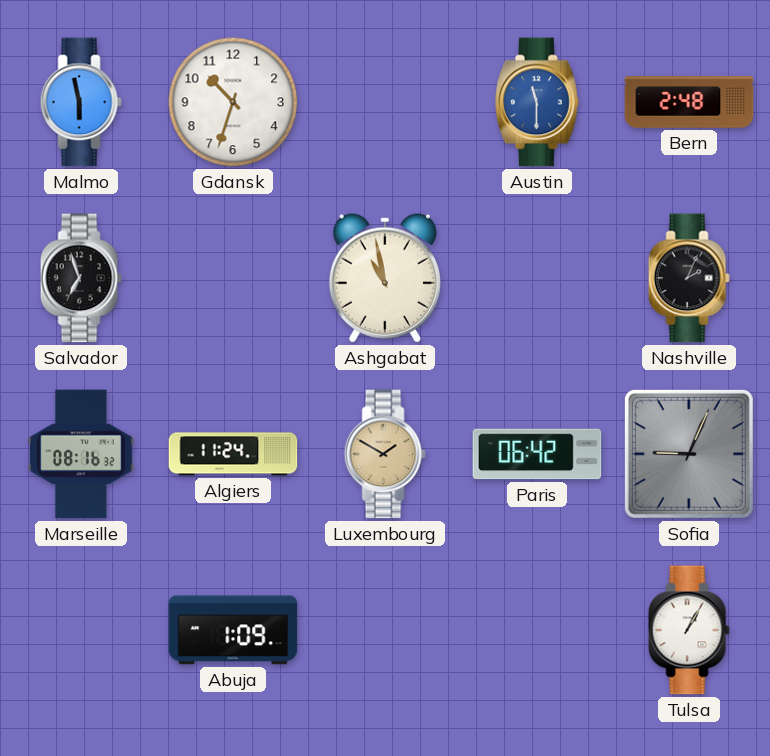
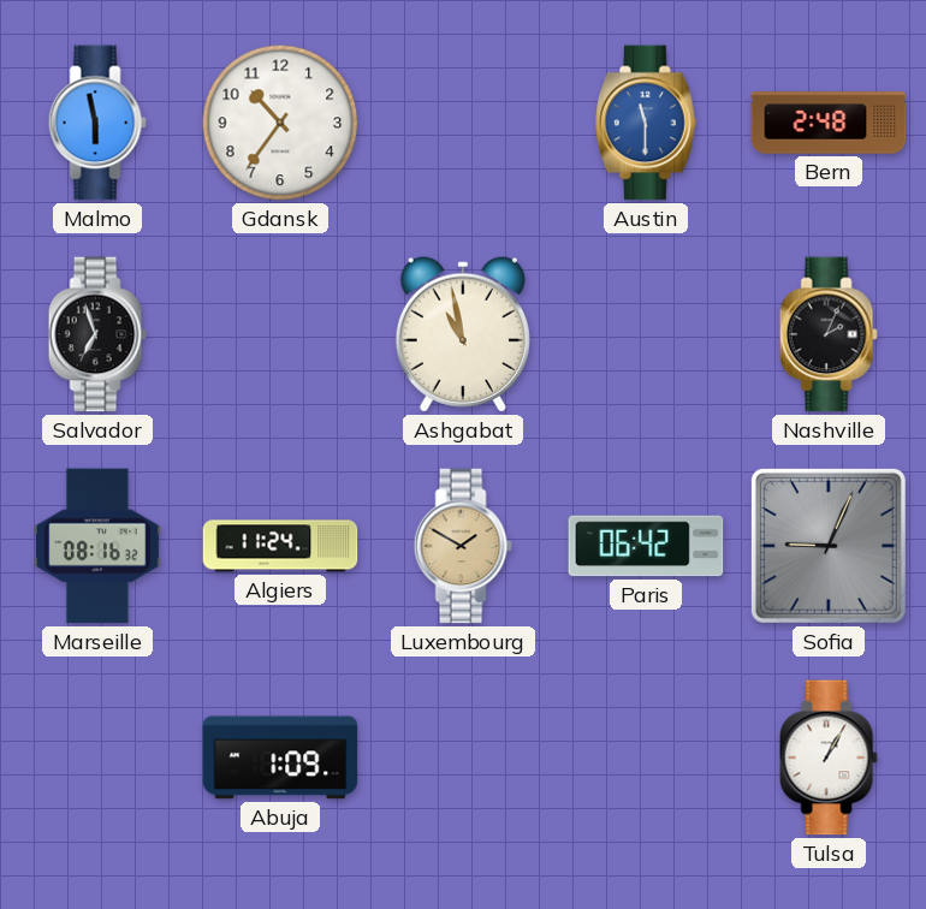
Gdansk: 10:33 -> 10:36 (280, 123)
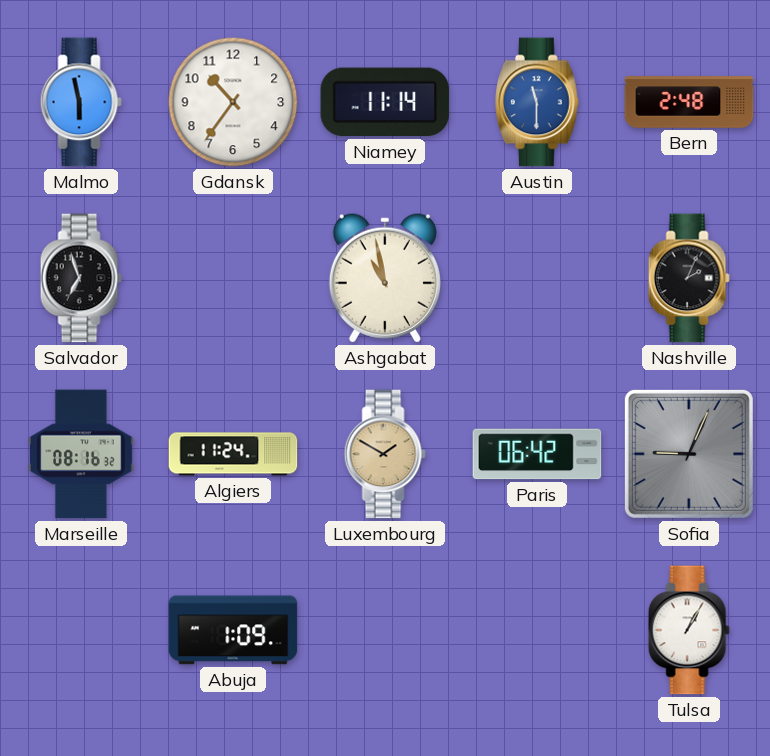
Niamey: none -> 11:14 (385, 102)
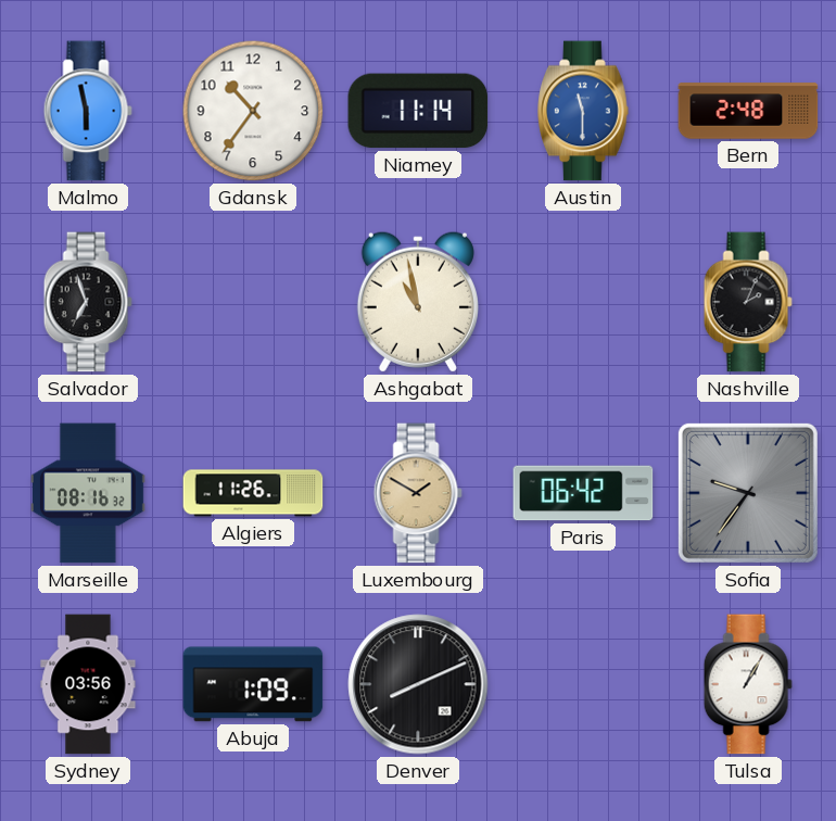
Algiers: 11:24 -> 11:26 (253, 493)
Sofia: 9:04 -> 9:36 (748, 493)
Sydney: none -> 03:56 (88, 684)
Denver: none -> 8:11 (418, 684)
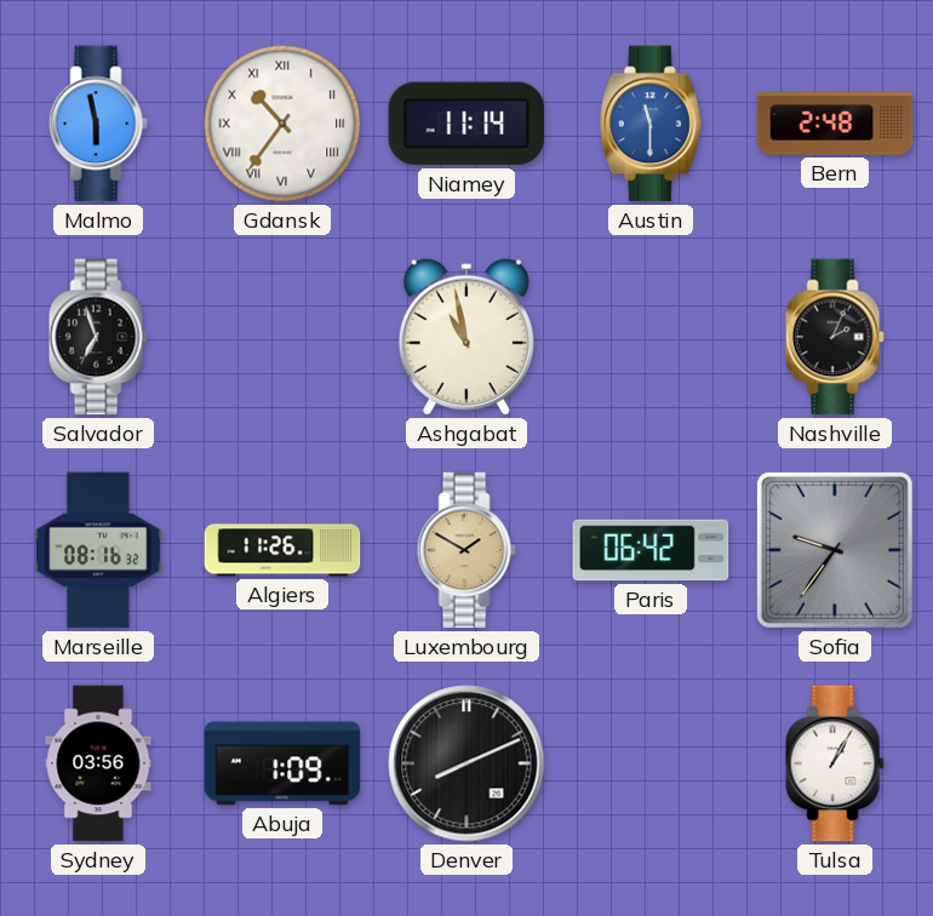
Gdansk numerals: Arabic -> Roman (282, 124)
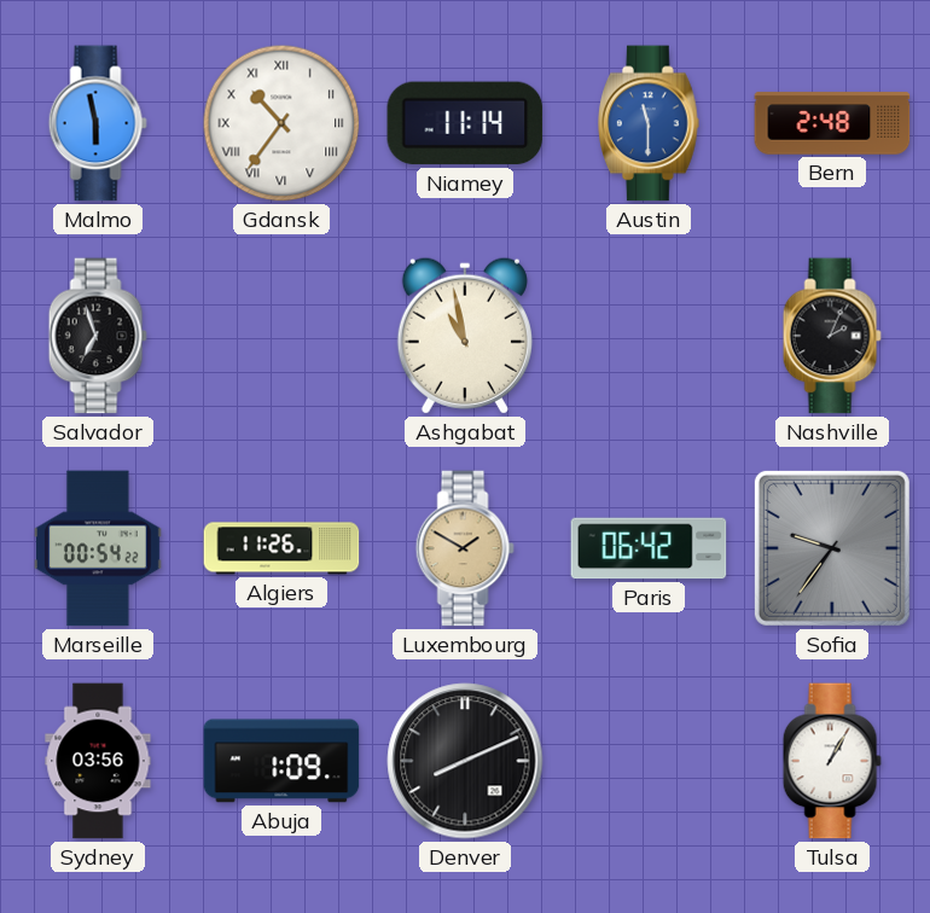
Marseille: 08:16 -> 00:54 (98, 548)
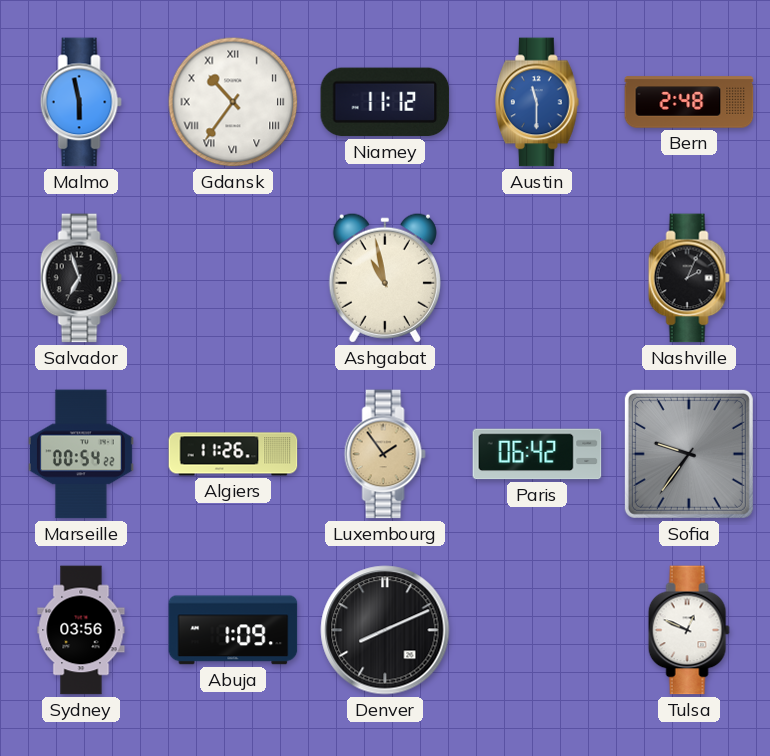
Niamey: 11:14 -> 11:12 (385, 102)
Luxembourg: 1:50 -> 1:54 (385, 454)
Tulsa: 1:05 -> 12:49 (689, 630)
